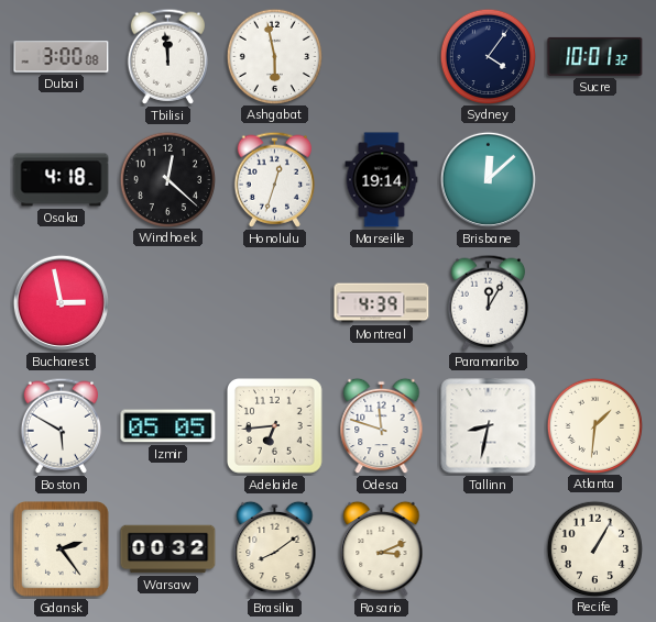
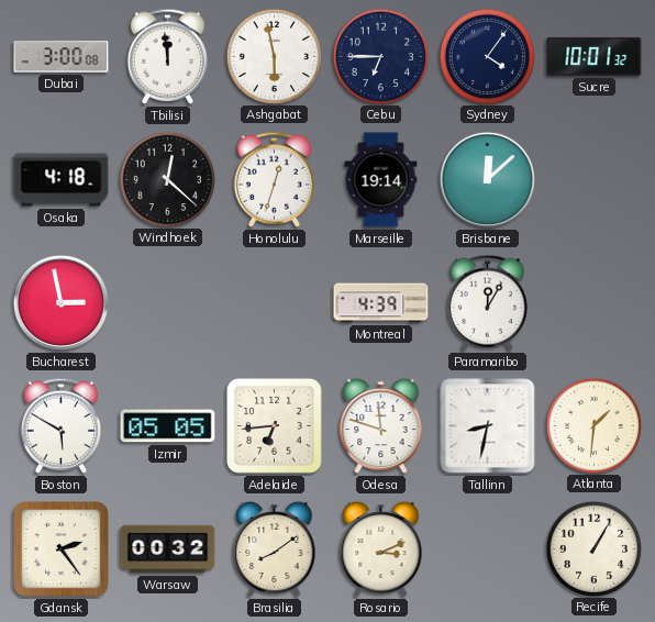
Cebu: none -> 6:45 (380, 56)
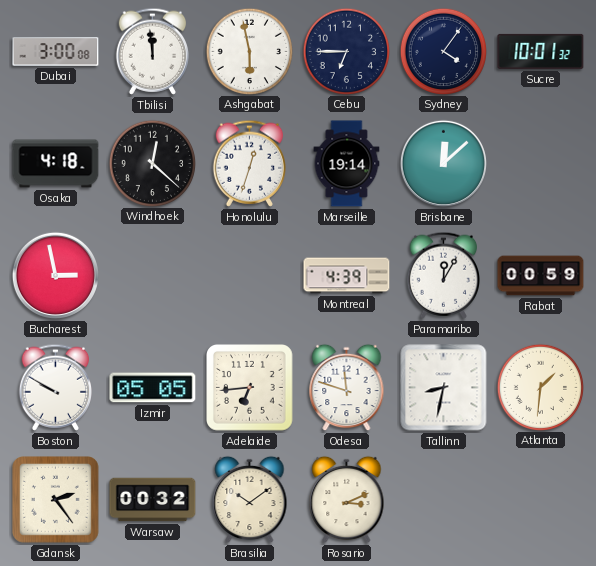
Rabat: none -> 00:59 (541, 276)
Boston: 5:50 -> 9:50 (56, 387)
Brasilia: 8:09 -> 10:09 (250, 500)
Recife: 1:05 -> none (593, 548)
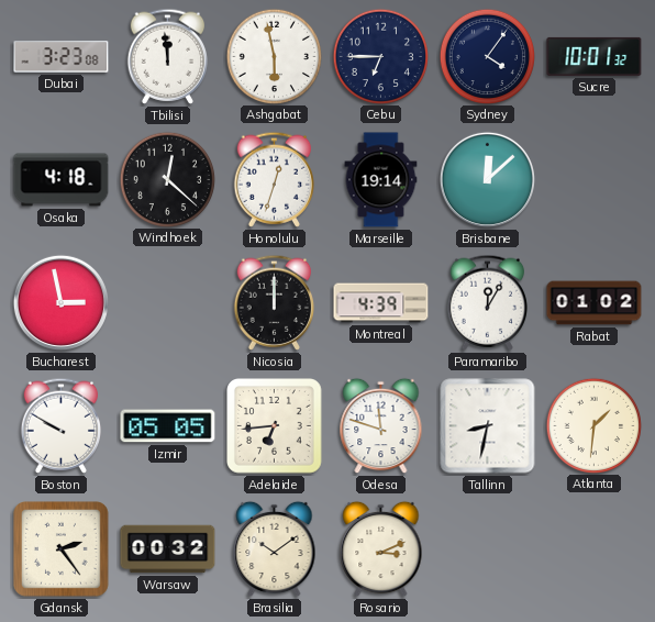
Dubai: 3:00 -> 3:23 (62, 57)
Nicosia: none -> 12:00 (275, 302)
Rabat: 00:59 -> 01:02 (595, 303)
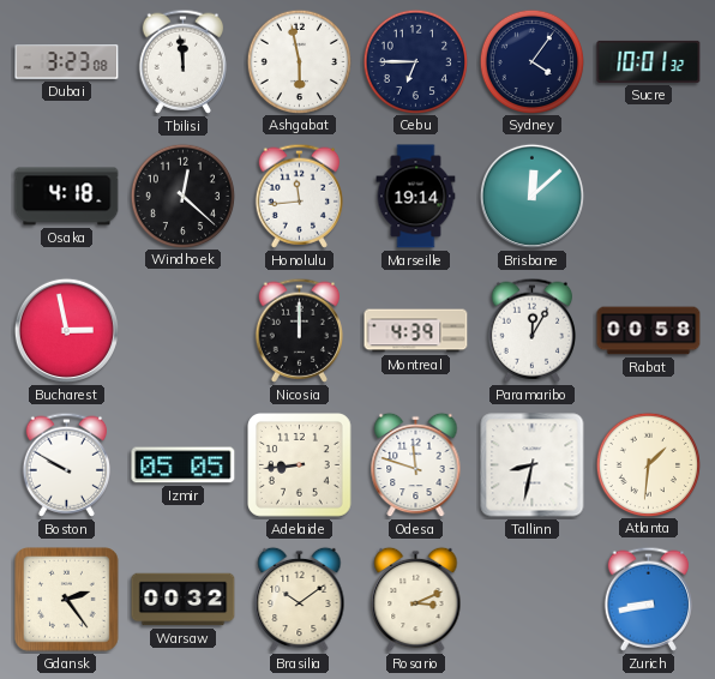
Honolulu: 12:33 -> 11:44 (300, 196)
Rabat: 01:02 -> 00:58 (649, 331)
Adelaide: 6:44 -> 8:44 (300, 465)
Zurich: none -> 8:43 (649, 599)
